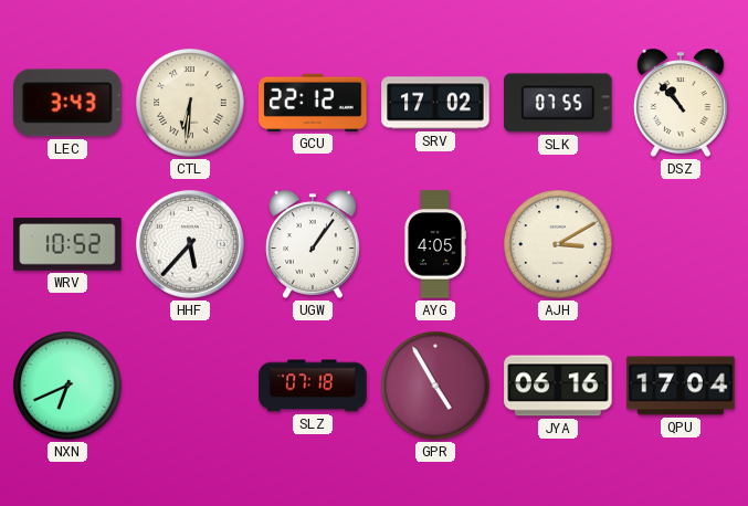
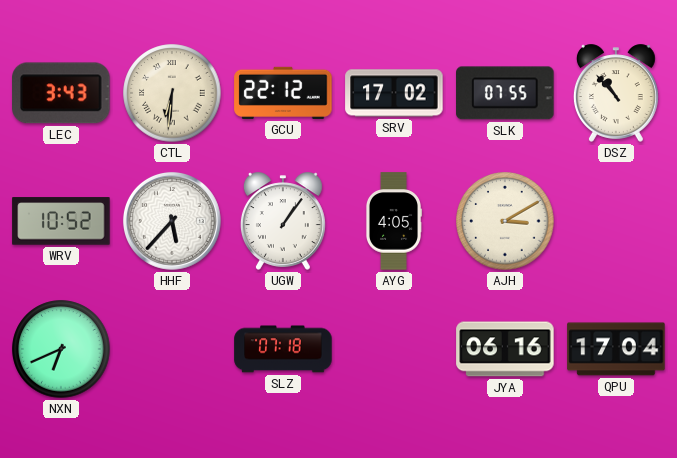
GPR: 4:55 -> none (435, 386)
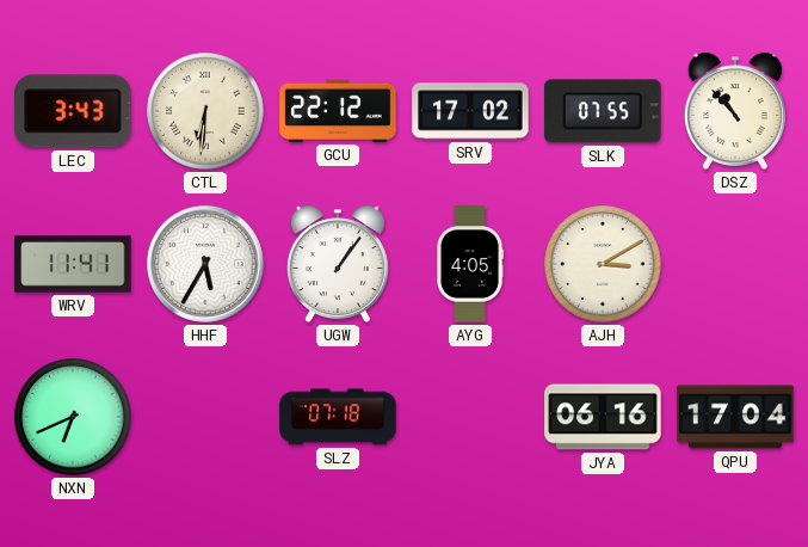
WRV: 10:52 -> 11:41 (73, 264)
HHF: 5:37 -> 5:35 (205, 264)
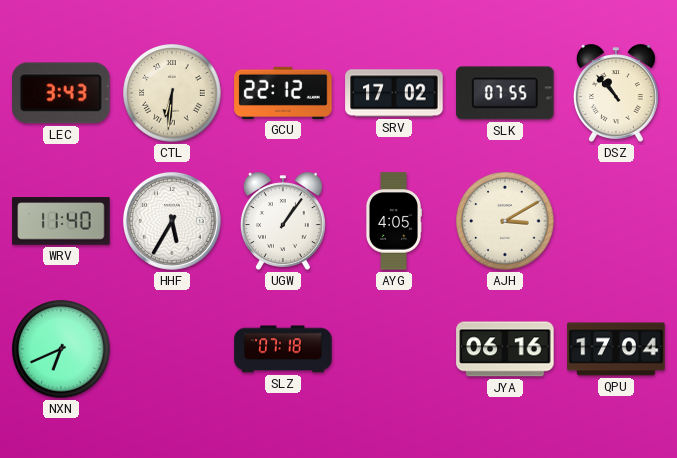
WRV: 11:41 -> 11:40 (61, 221)
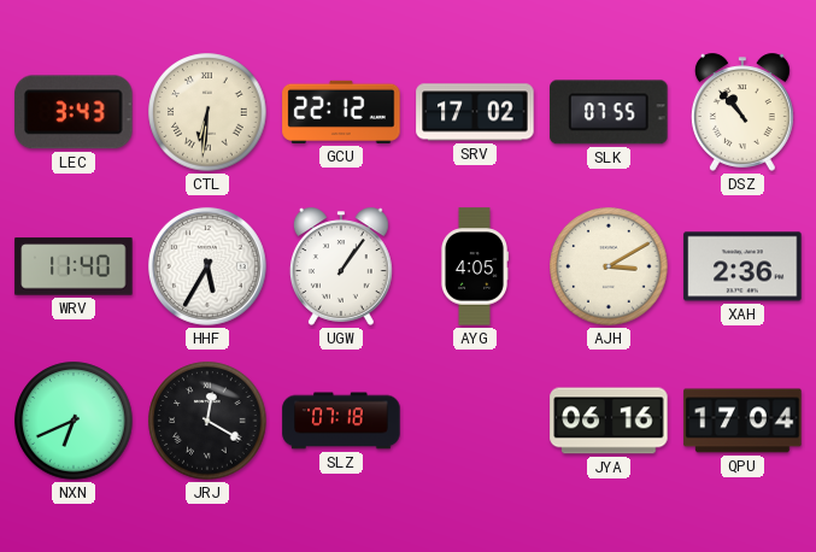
XAH: none -> 2:36 (742, 266)
JRJ: none -> 12:20 (207, 421)
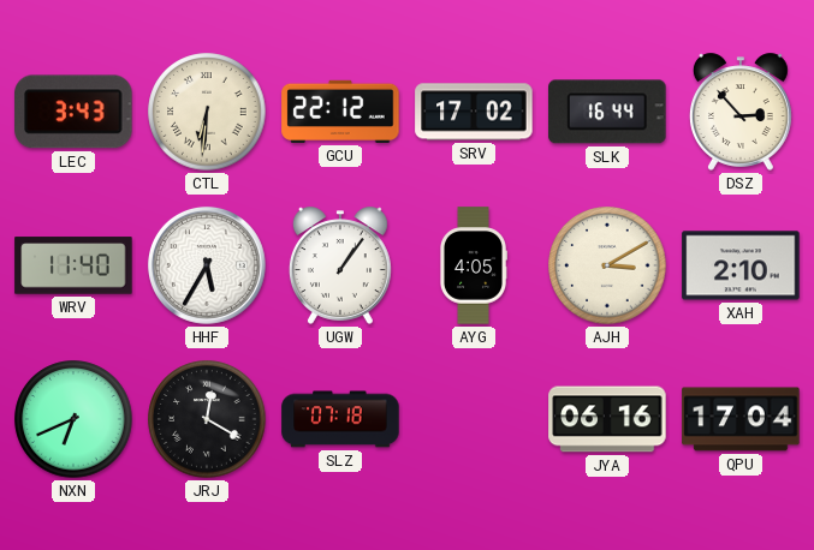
SLK: 07:55 -> 16:44 (607, 112)
DSZ: 10:53 -> 2:53 (741, 112)
XAH: 2:36 -> 2:10 (741, 265)
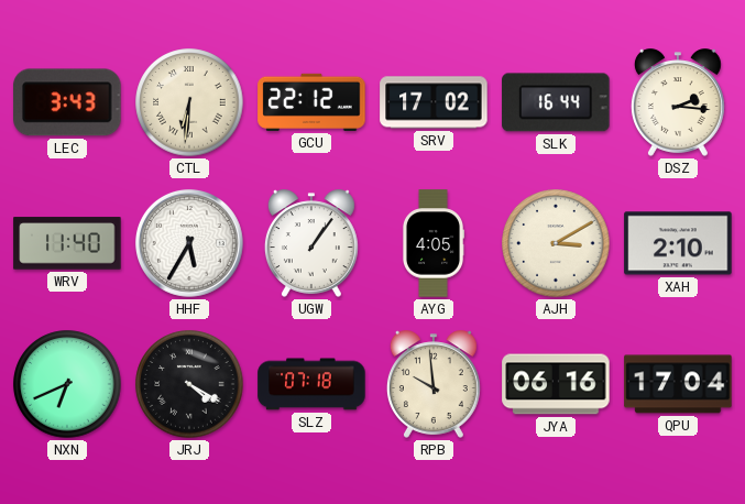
DSZ: 2:53 -> 2:16 (678, 102)
JRJ: 12:20 -> 4:20 (189, 384)
RPB: none -> 9:59 (434, 384)
